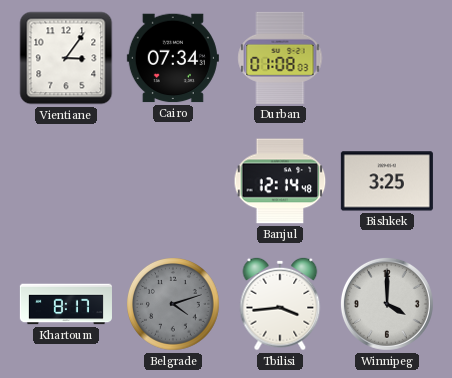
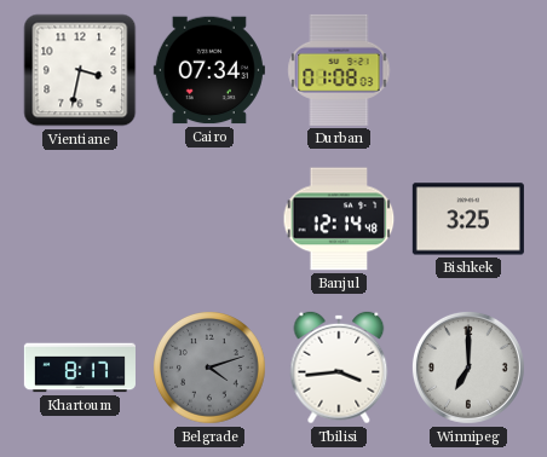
Vientiane: 3:06 -> 3:32 (80, 70)
Winnipeg: 4:00 -> 7:00 (468, 368)
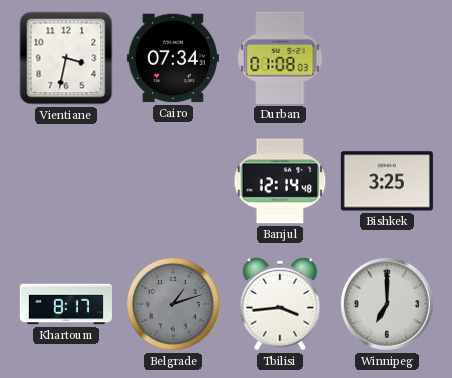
Belgrade: 4:12 -> 1:12 (174, 305)
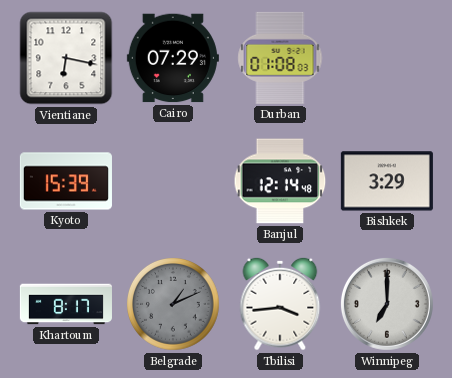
Vientiane: 3:32 -> 6:17 (66, 58)
Cairo: 07:34 -> 07:29 (173, 58)
Kyoto: none -> 15:39 (66, 181)
Bishkek: 3:25 -> 3:29 (387, 181)
Belgrade: 1:12 -> 1:11 (174, 305)
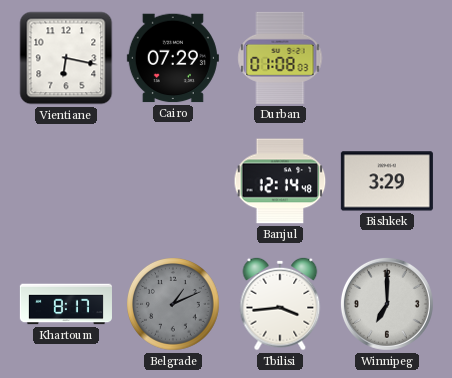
Kyoto: 15:39 -> none (66, 181)
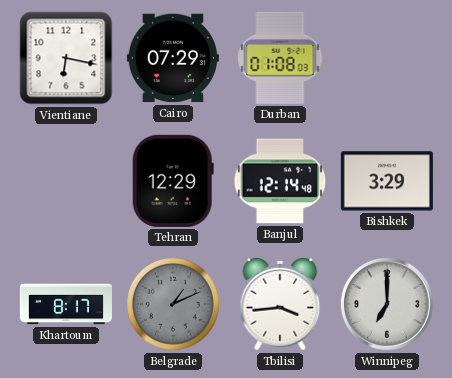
Tehran: none -> 12:29 (173, 181)
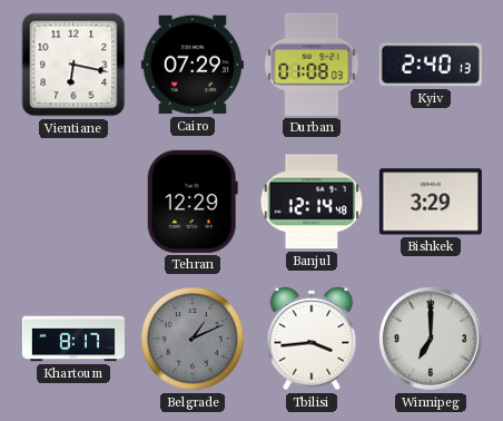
Kyiv: none -> 2:40 (431, 65)
